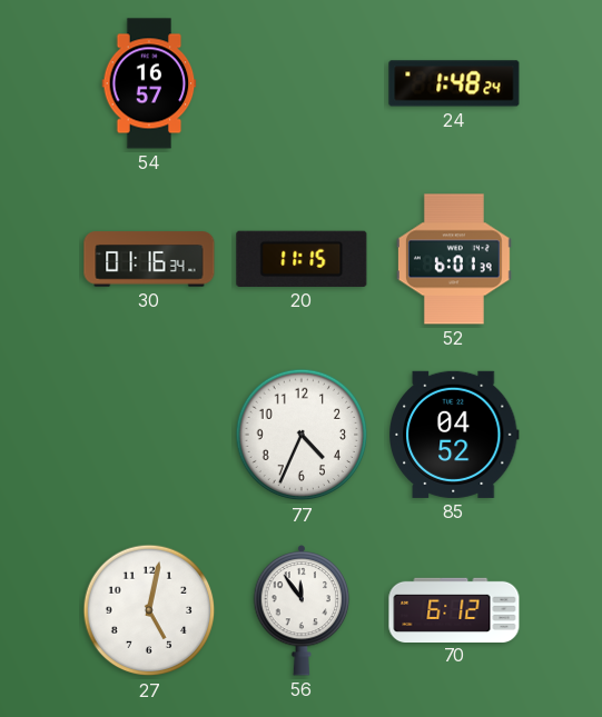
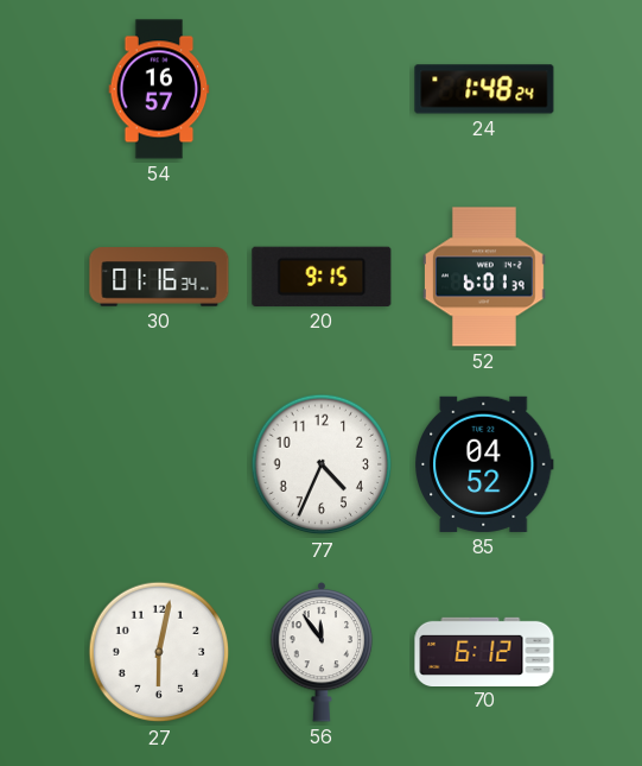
20: 11:15 -> 9:15 (322, 277)
27: 5:02 -> 6:02 (159, 652)
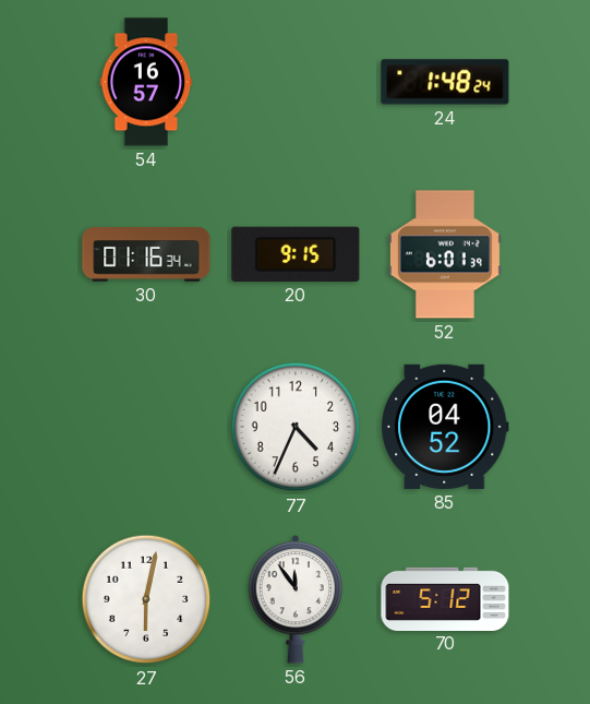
70: 6:12 -> 5:12 (445, 598)
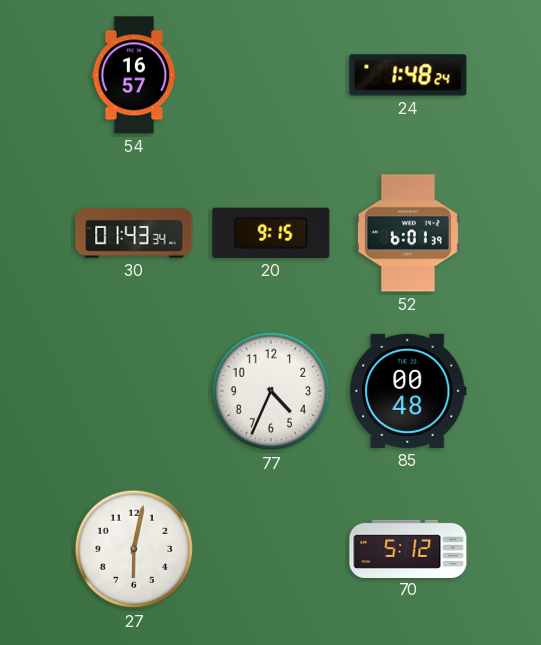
30: 01:16 -> 01:43 (134, 233)
85: 04:52 -> 00:48 (409, 391)
56: 11:54 -> none (296, 599)
